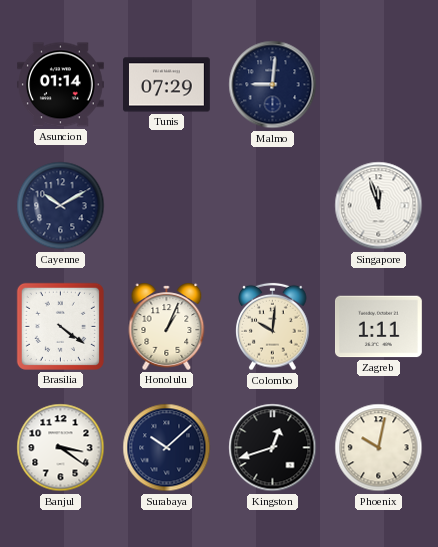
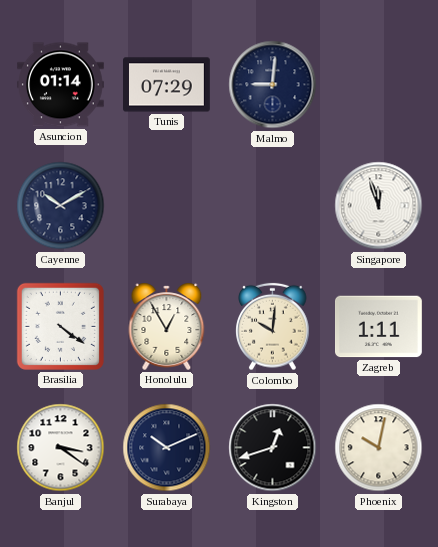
Honolulu: 1:04 -> 12:55 (167, 326)
Surabaya: 10:08 -> 10:11 (167, 448)
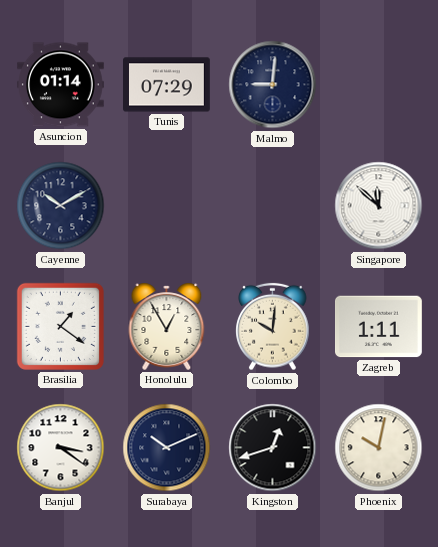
Singapore: 11:57 -> 11:52 (379, 206)
Brasilia: 4:21 -> 1:21 (60, 326)
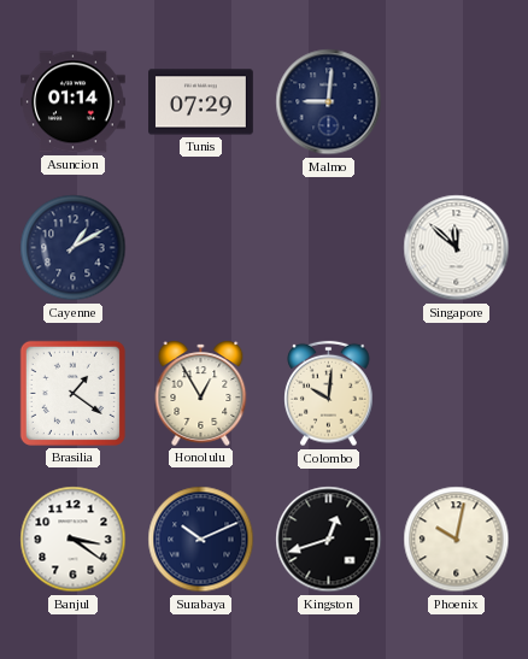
Cayenne: 10:10 -> 1:10 (74, 248)
Zagreb: 1:11 -> none (379, 327)
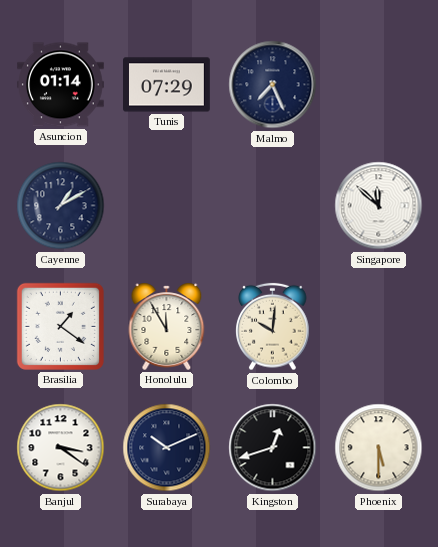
Malmo: 9:01 -> 7:26 (273, 85)
Honolulu: 12:55 -> 11:55 (167, 326)
Phoenix: 10:02 -> 5:30 (379, 448)
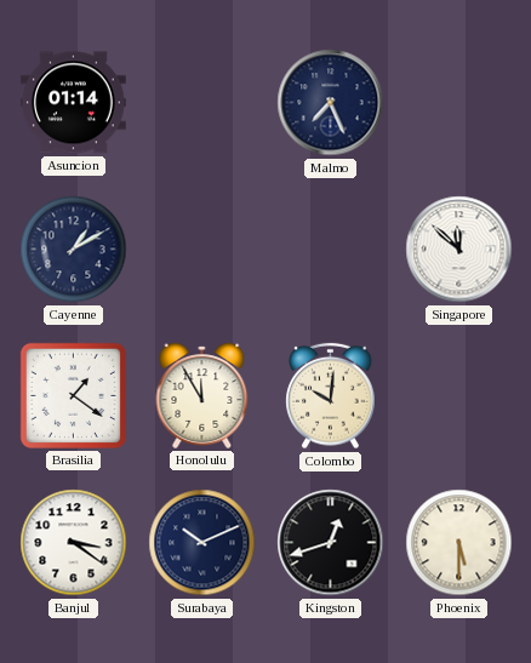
Tunis: 07:29 -> none (167, 85)
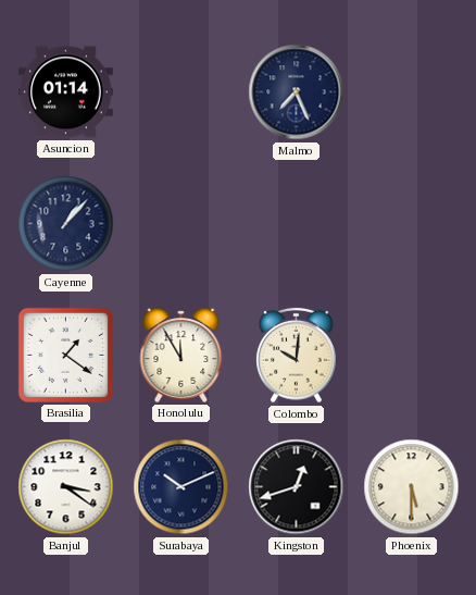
Cayenne: 1:10 -> 1:07 (66, 224)
Singapore: 11:52 -> none (459, 250)
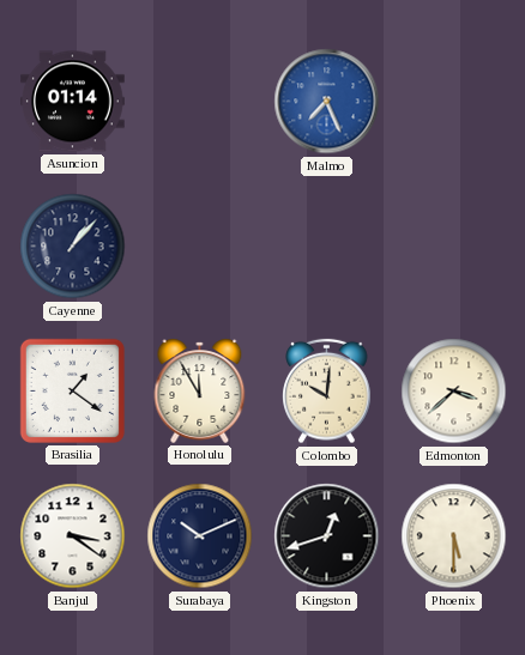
Malmo dial: navy -> blue (327, 102)
Edmonton: none -> 3:38 (454, 392)
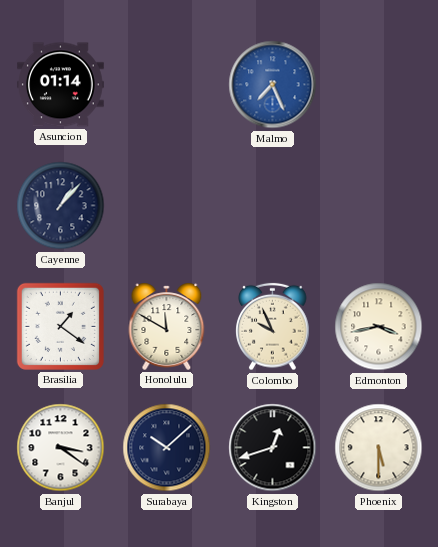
Honolulu: 11:55 -> 11:50 (167, 326)
Colombo: 10:01 -> 9:56 (273, 327)
Edmonton: 3:38 -> 3:43 (379, 327)
Surabaya: 10:11 -> 10:08 (167, 448)
